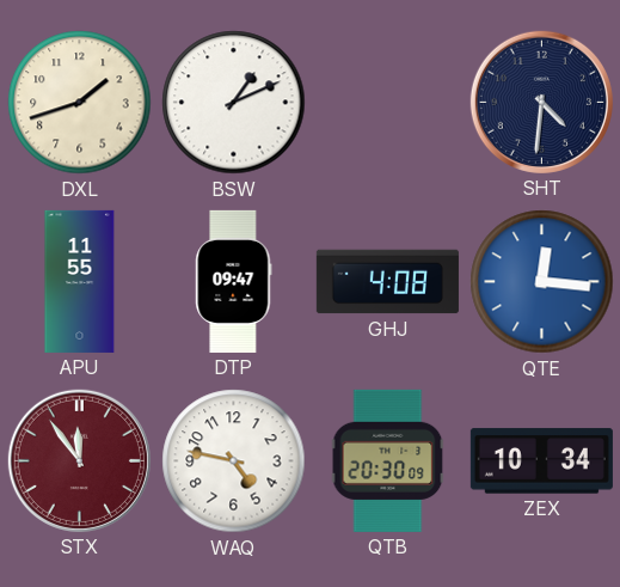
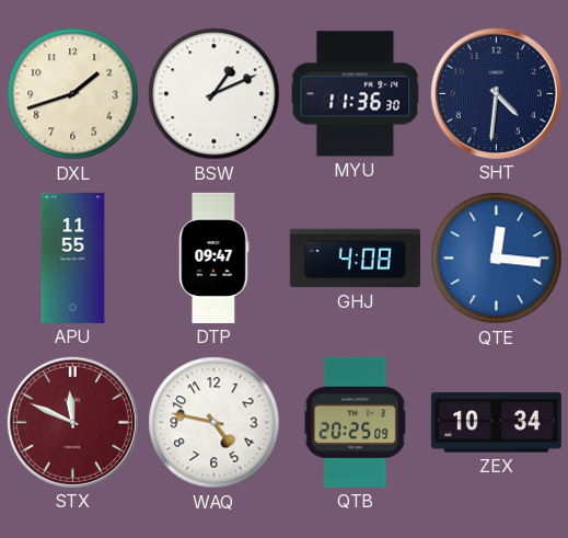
MYU: none -> 11:36 (356, 94)
STX: 11:54 -> 11:49 (72, 422)
QTB: 20:30 -> 20:25 (356, 422)
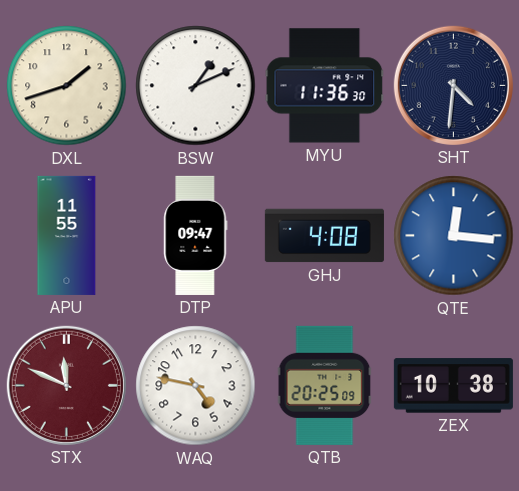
ZEX: 10:34 -> 10:38 (453, 386)
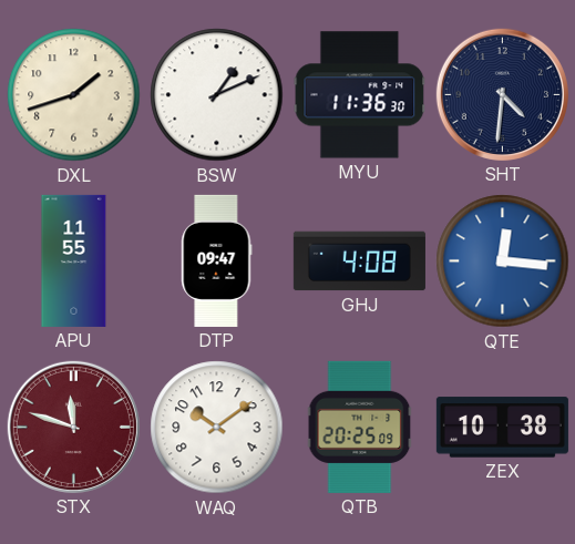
STX: 11:49 -> 11:48 (73, 427)
WAQ: 4:47 -> 10:09 (217, 428)
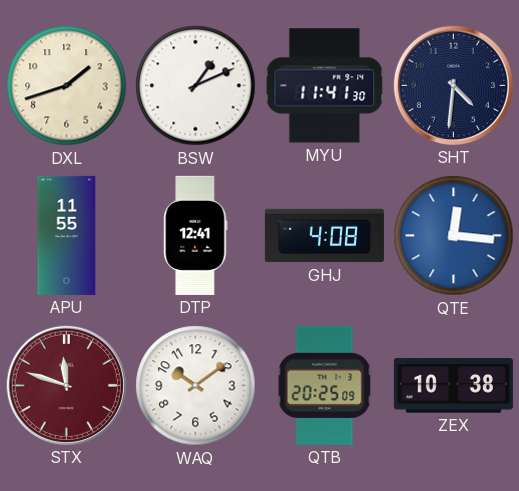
MYU: 11:36 -> 11:41 (325, 86)
DTP: 09:47 -> 12:41 (196, 235)
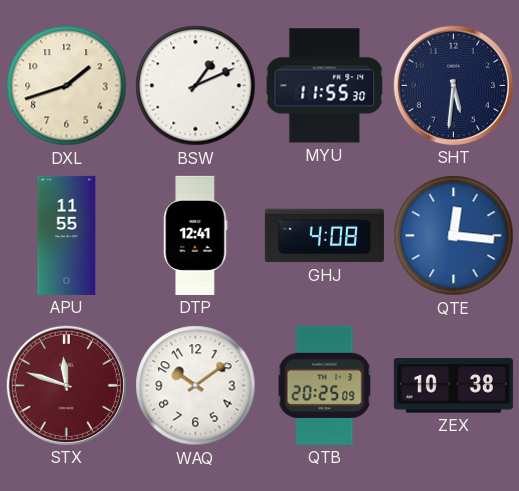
MYU: 11:41 -> 11:55 (325, 86)
SHT: 4:31 -> 5:31 (453, 85)
